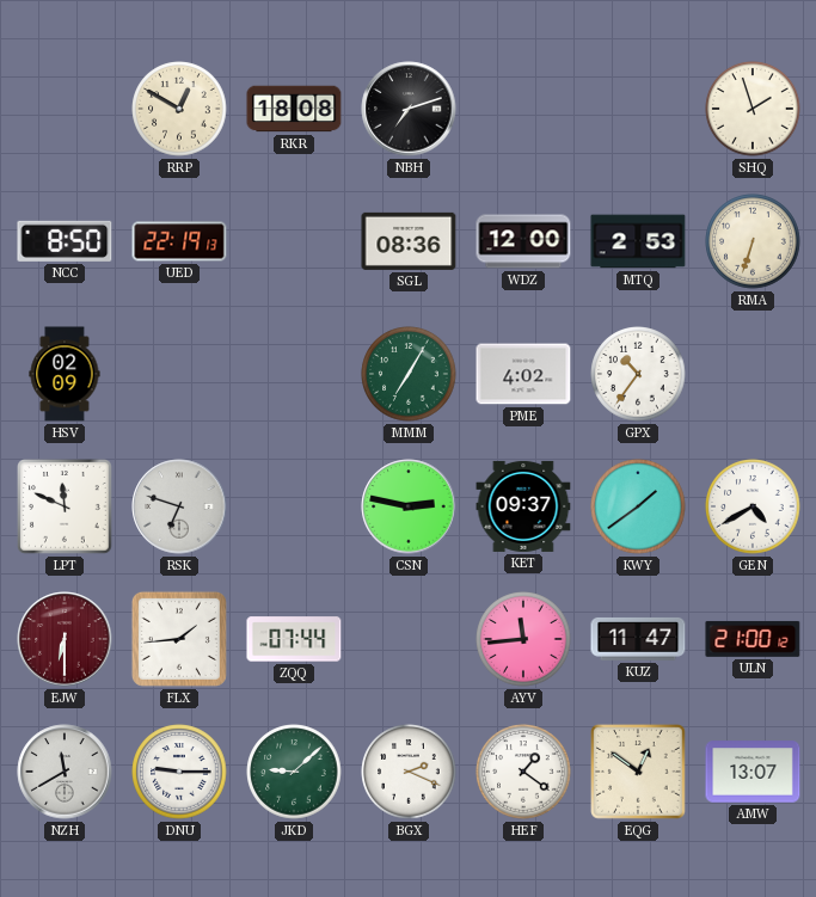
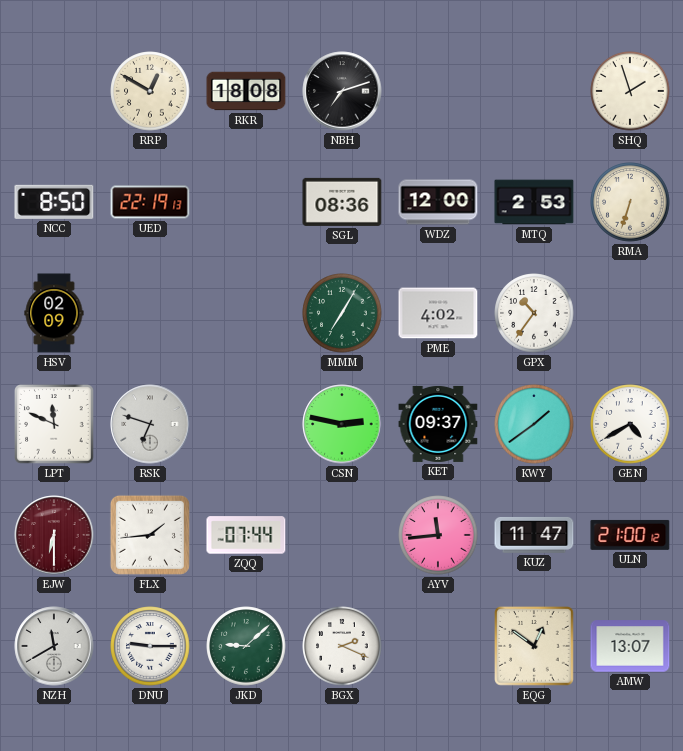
HEF: 1:21 -> none (523, 772)
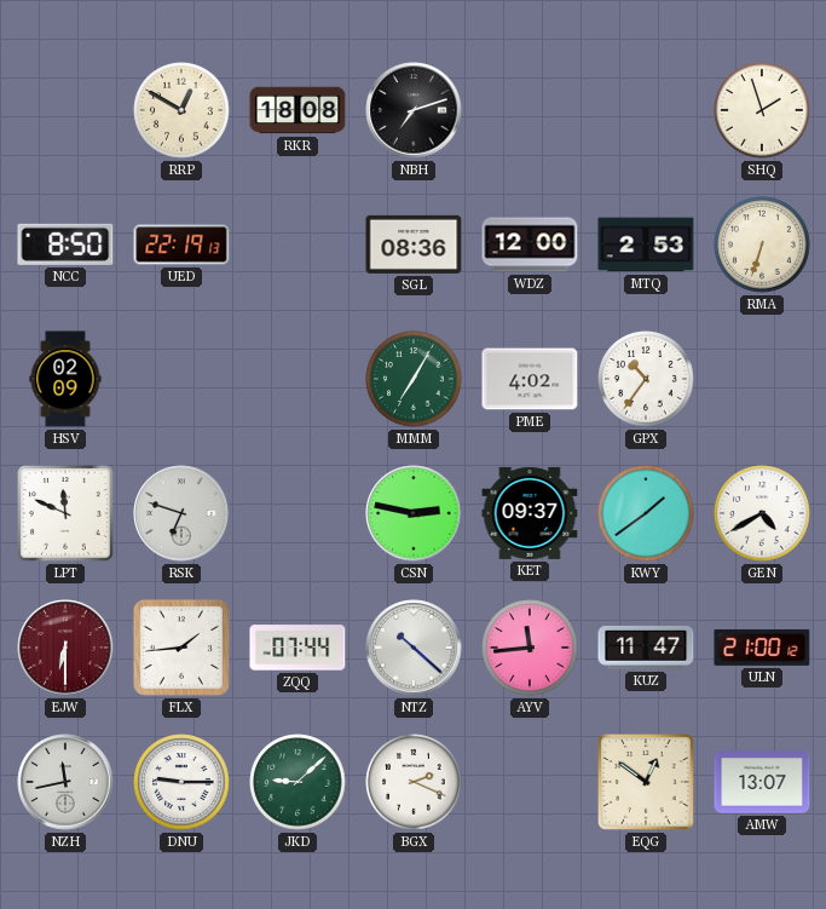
NTZ: none -> 10:22 (414, 648)
NZH: 11:40 -> 11:43 (65, 782)
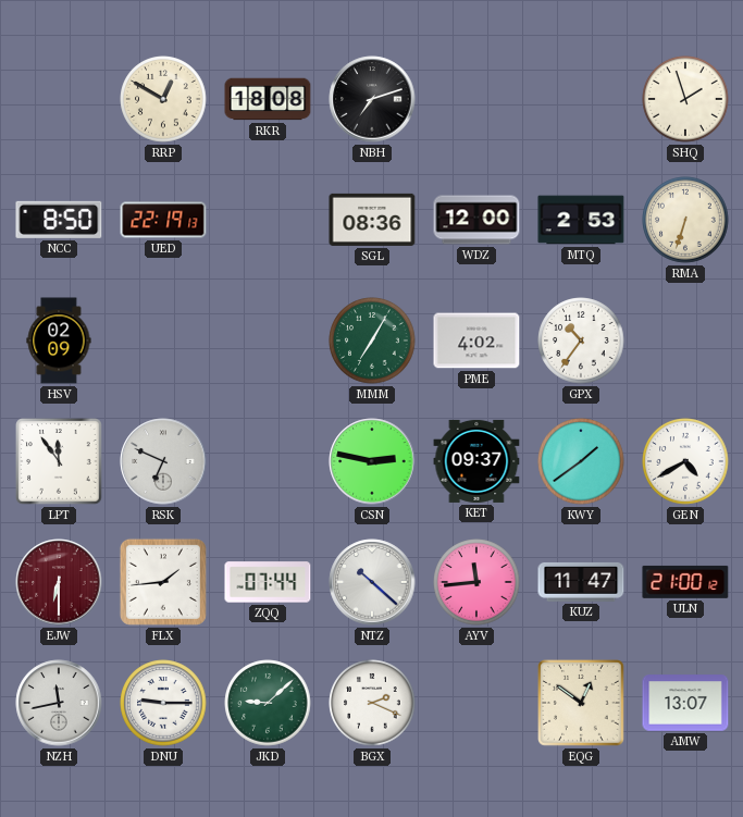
LPT: 11:49 -> 11:54 (59, 461)
RSK: 6:48 -> 6:49 (163, 461)
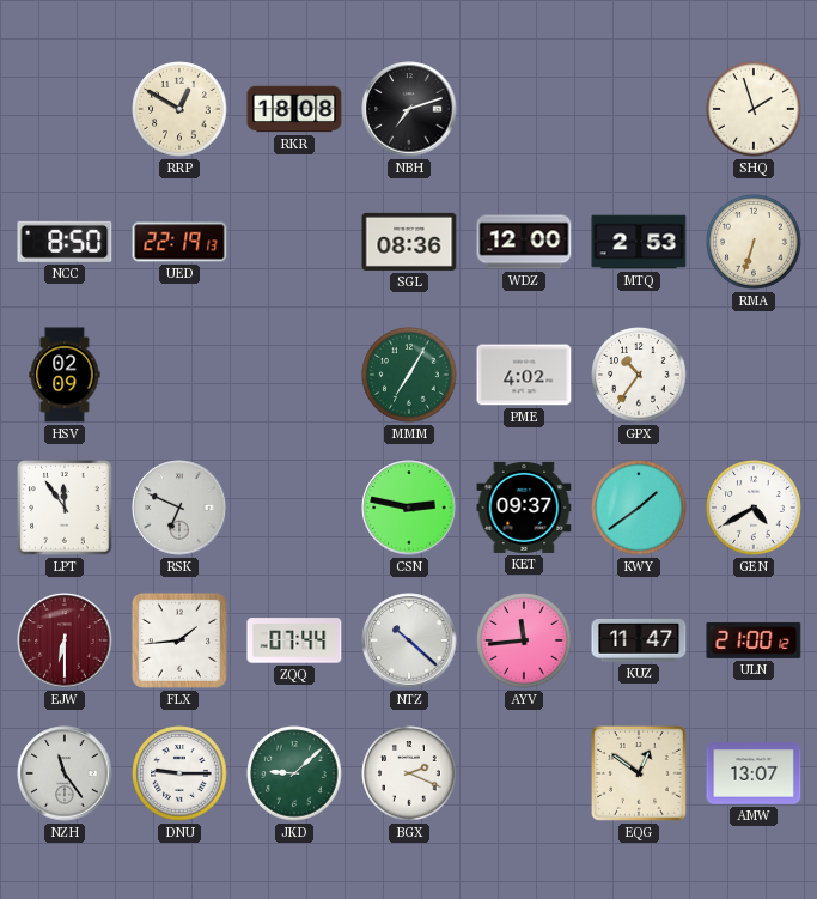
NZH: 11:43 -> 11:24 (65, 773)
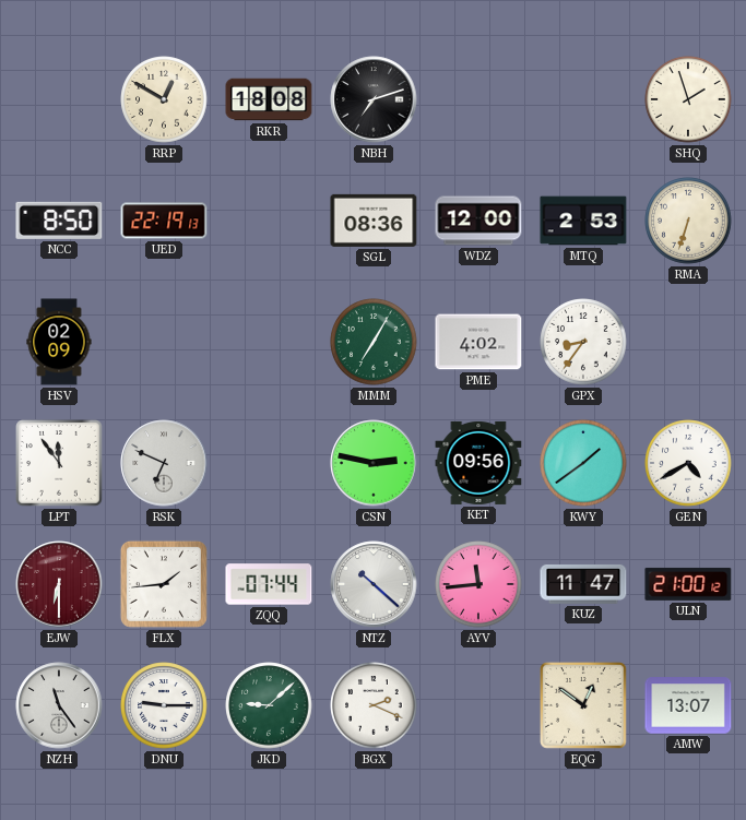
GPX: 10:36 -> 8:36 (583, 342)
KET: 09:37 -> 09:56 (478, 463)
